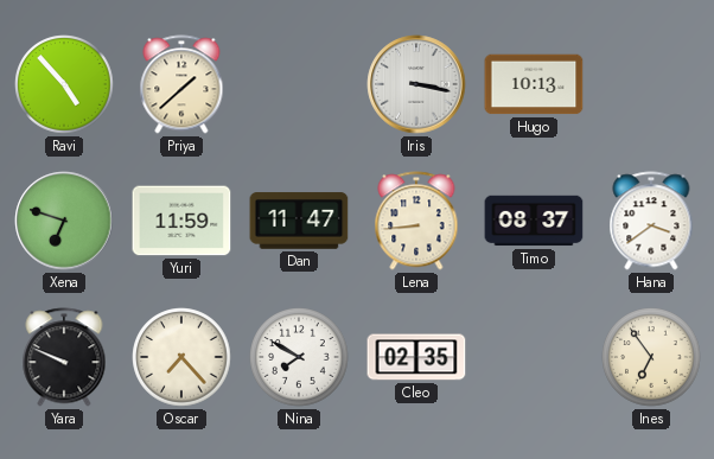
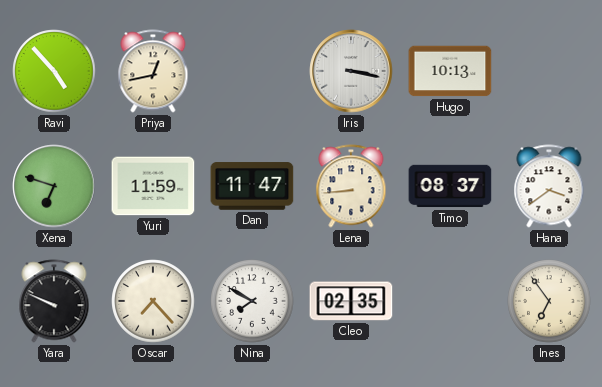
Priya: 1:38 -> 12:43 (153, 71)
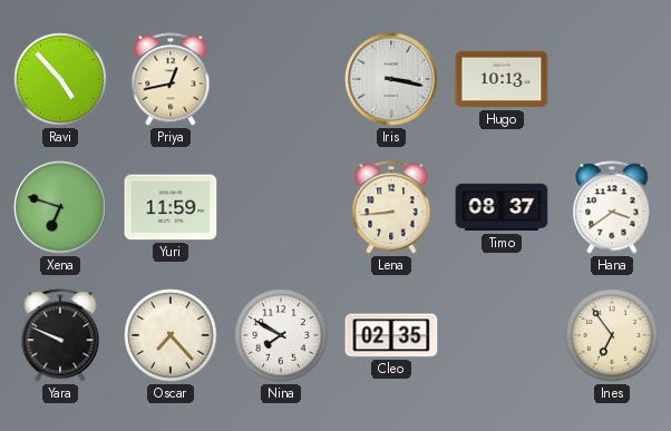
Dan: 11:47 -> none (252, 186)
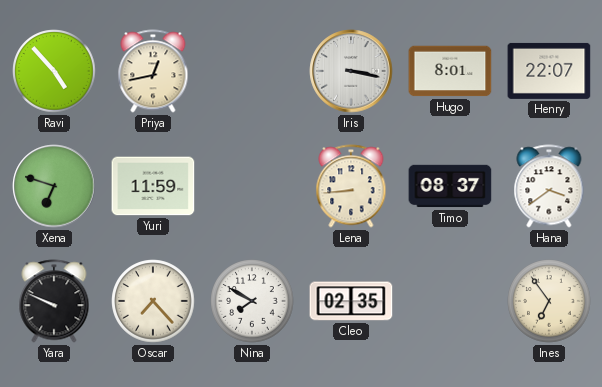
Hugo: 10:13 -> 8:01 (450, 71)
Henry: none -> 22:07 (549, 71)
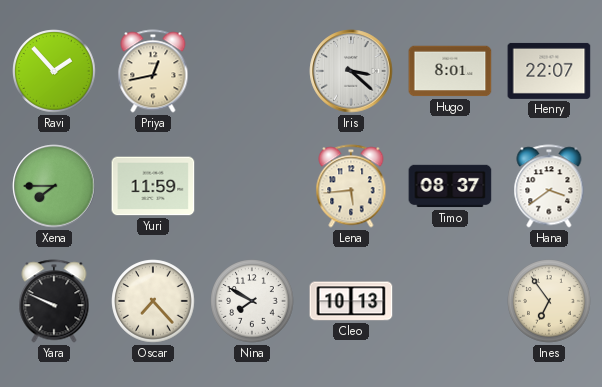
Ravi: 4:53 -> 1:53 (54, 71)
Iris: 3:17 -> 3:22 (351, 71)
Xena: 6:48 -> 7:45 (54, 186)
Lena: 8:44 -> 5:44 (351, 186)
Cleo: 02:35 -> 10:13 (351, 301)
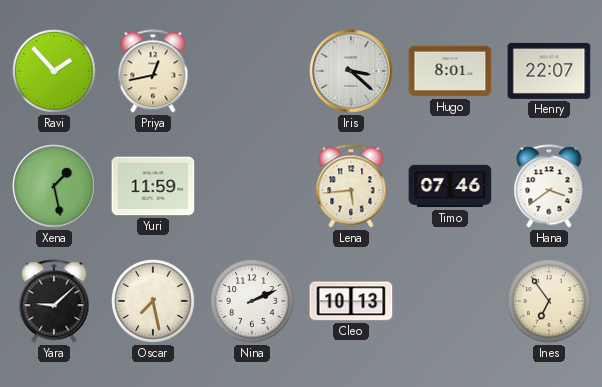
Xena: 7:45 -> 1:28 (54, 186)
Timo: 08:37 -> 07:46 (450, 186)
Yara: 9:49 -> 9:08 (54, 301)
Oscar: 7:23 -> 7:28 (153, 301)
Nina: 7:50 -> 2:11 (252, 301)
